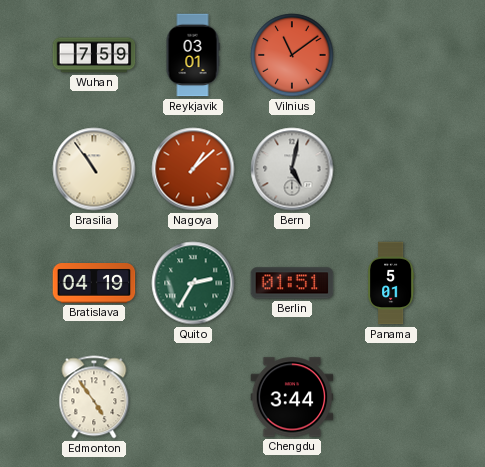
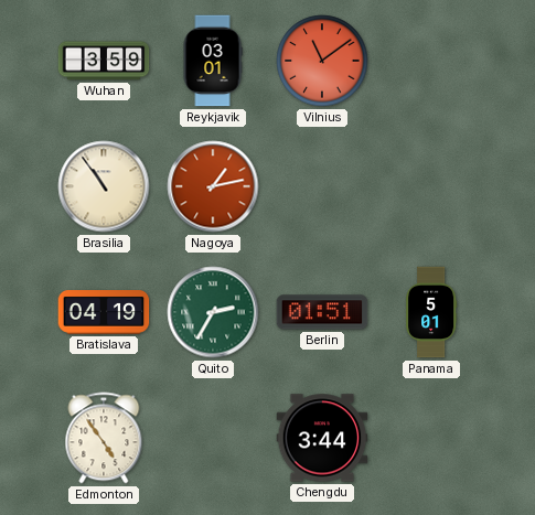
Wuhan: 7:59 -> 3:59 (104, 61)
Nagoya: 1:08 -> 1:13 (213, 186)
Bern: 5:02 -> none (292, 169)
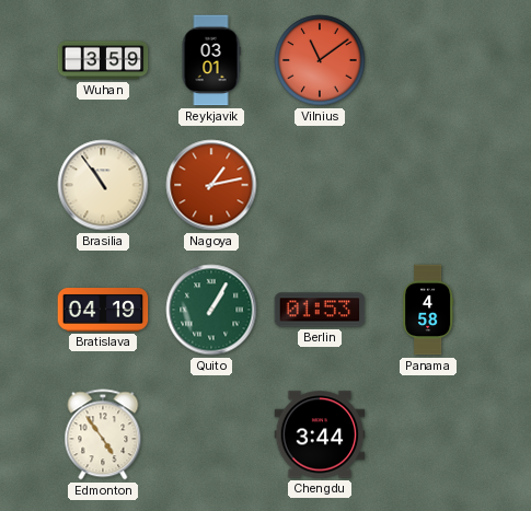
Quito: 2:35 -> 1:05 (211, 310)
Berlin: 01:51 -> 01:53 (320, 310)
Panama: 5:01 -> 4:58 (428, 310)
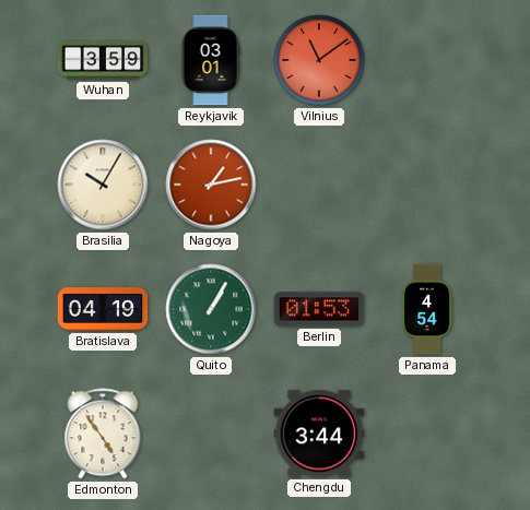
Brasilia: 10:54 -> 10:05 (103, 185)
Panama: 4:58 -> 4:54 (427, 309)
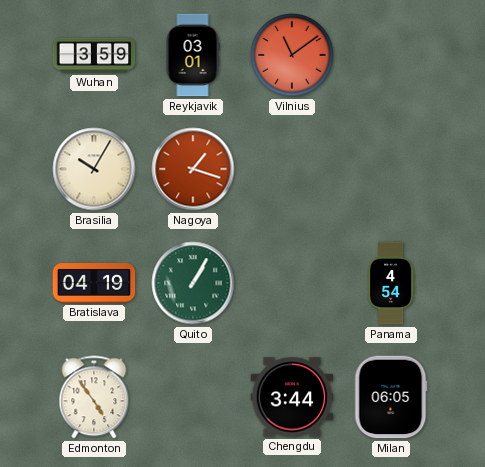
Nagoya: 1:13 -> 1:18 (193, 169)
Berlin: 01:53 -> none (319, 309)
Milan: none -> 06:05 (391, 397)
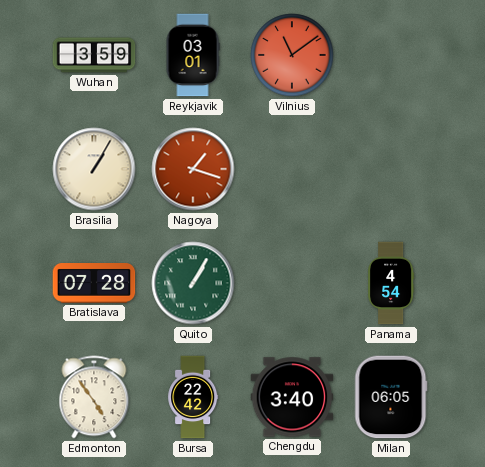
Brasilia: 10:05 -> 1:05 (94, 169)
Bratislava: 04:19 -> 07:28 (94, 284)
Bursa: none -> 22:42 (193, 397)
Chengdu: 3:44 -> 3:40 (292, 397)
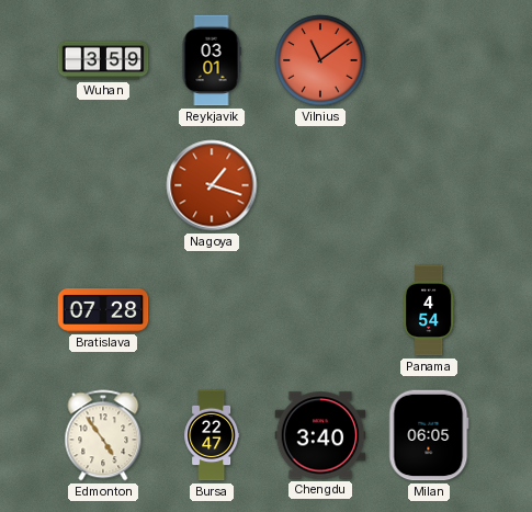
Brasilia: 1:05 -> none (94, 169)
Quito: 1:05 -> none (193, 283)
Bursa: 22:42 -> 22:47 (212, 435)
